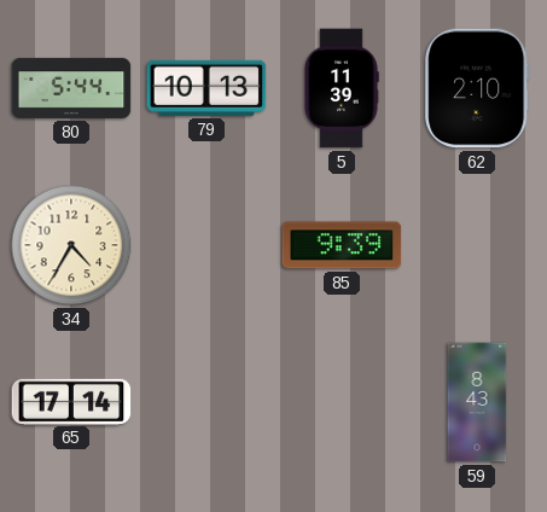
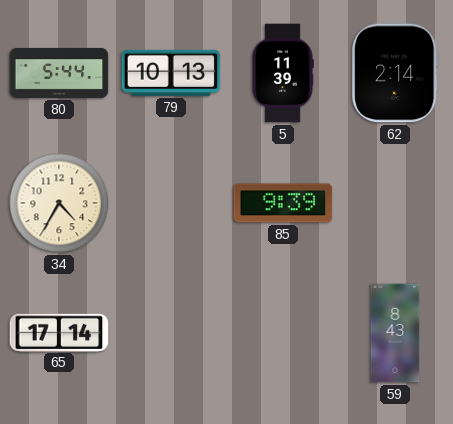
62: 2:10 -> 2:14 (395, 73)
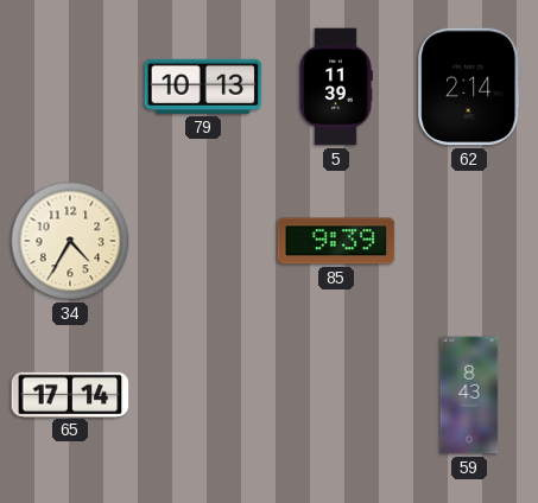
80: 5:44 -> none (59, 73)
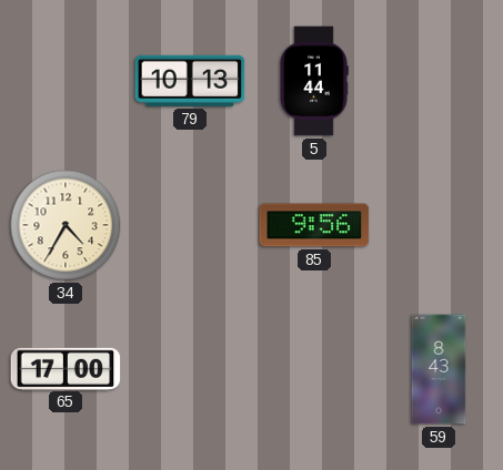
5: 11:39 -> 11:44 (314, 81)
62: 2:14 -> none (469, 87)
85: 9:39 -> 9:56 (314, 225)
65: 17:14 -> 17:00 (66, 368)
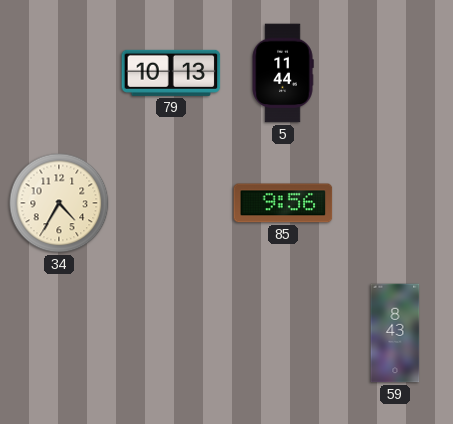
65: 17:00 -> none (66, 368)
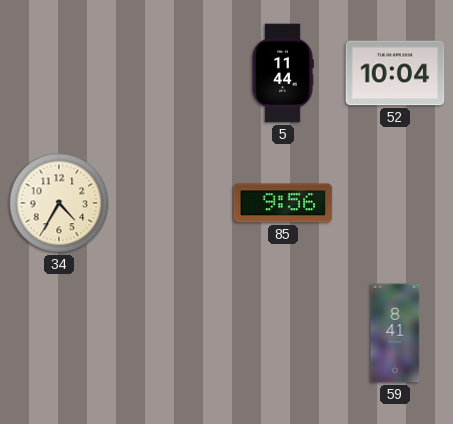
79: 10:13 -> none (171, 73)
52: none -> 10:04 (395, 73)
59: 8:43 -> 8:41 (395, 333)
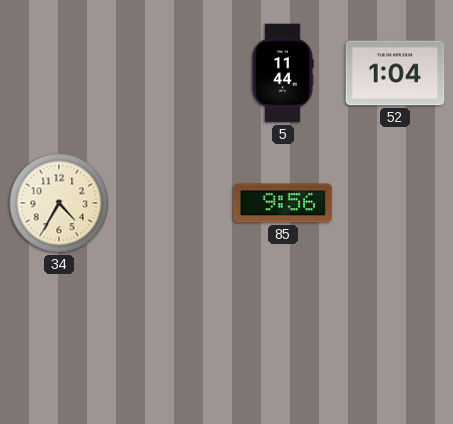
52: 10:04 -> 1:04 (395, 73)
59: 8:41 -> none (395, 333)
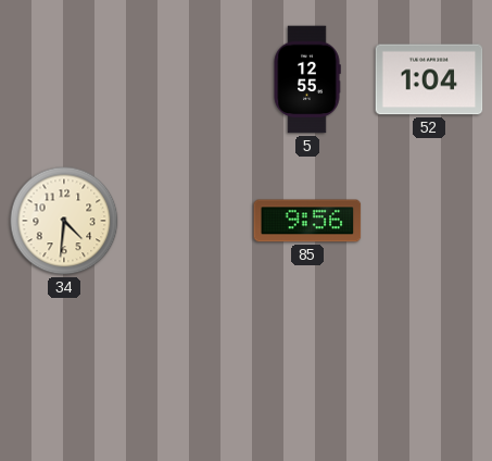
5: 11:44 -> 12:55 (307, 79)
34: 4:35 -> 4:31 (64, 221)
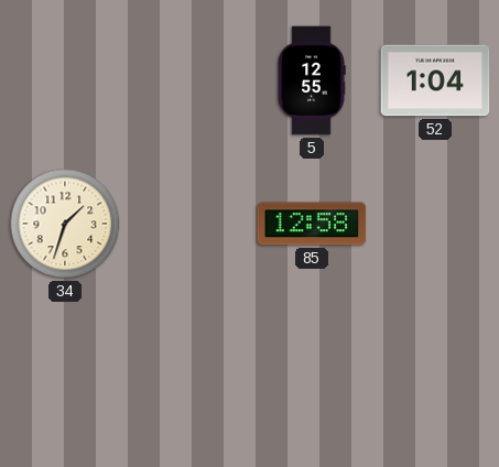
34: 4:31 -> 1:33 (65, 224)
85: 9:56 -> 12:58 (312, 224)
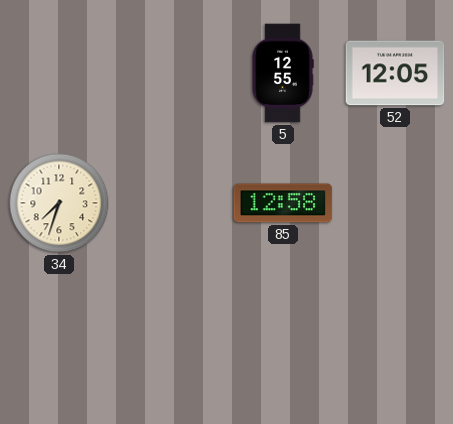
52: 1:04 -> 12:05 (395, 73)
34: 1:33 -> 7:33 (59, 203)
